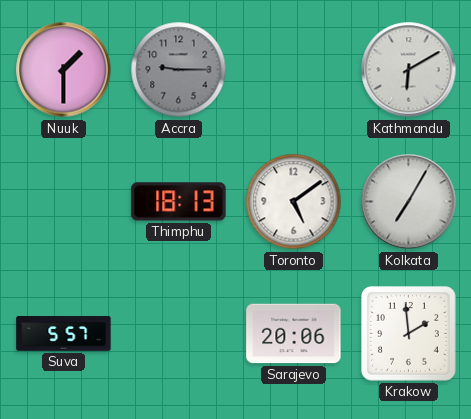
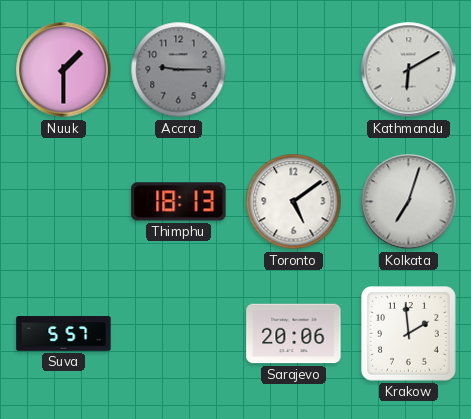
Kolkata: 7:05 -> 7:03 (409, 202)
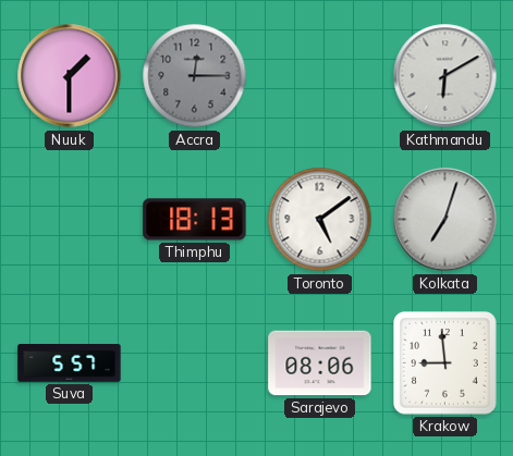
Accra: 9:15 -> 12:15 (195, 76)
Sarajevo: 20:06 -> 08:06 (320, 363)
Krakow: 1:59 -> 8:59 (445, 363)
